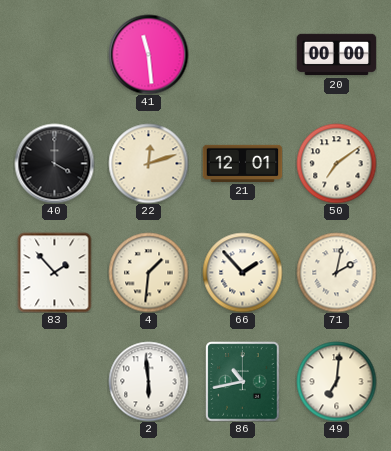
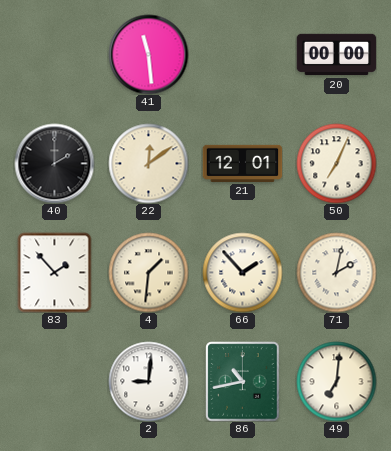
40: 4:00 -> 2:00 (54, 163)
22: 12:12 -> 12:09 (148, 163)
50: 7:09 -> 7:04 (336, 163)
2: 5:59 -> 9:01 (148, 381)
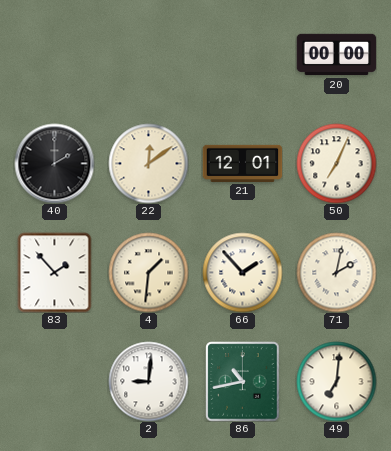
41: 11:29 -> none (148, 54)
